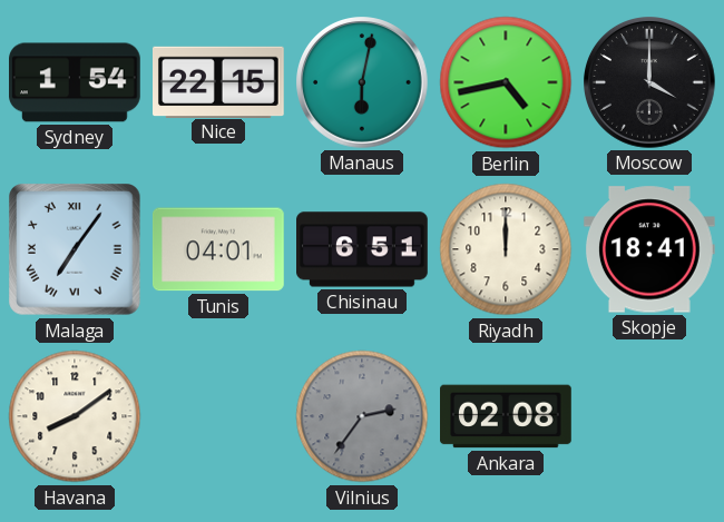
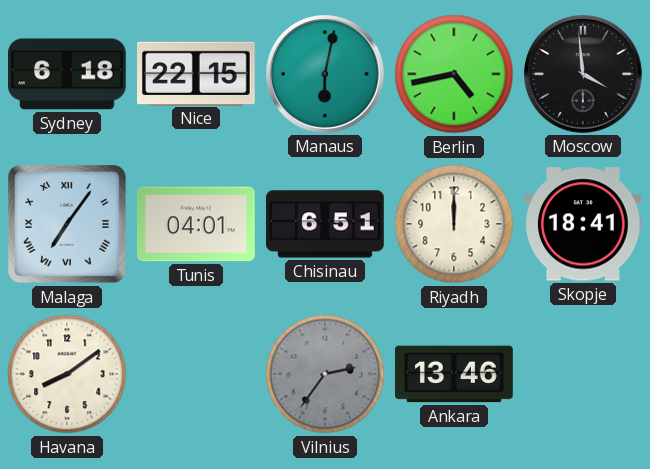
Sydney: 1:54 -> 6:18 (68, 74)
Moscow: 4:00 -> 3:59 (584, 75)
Ankara: 02:08 -> 13:46 (455, 374)
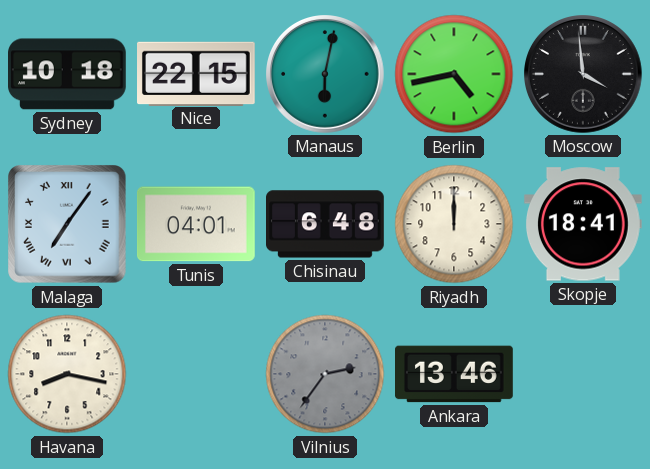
Sydney: 6:18 -> 10:18 (68, 74)
Chisinau: 6:51 -> 6:48 (326, 224)
Havana: 8:09 -> 8:17 (67, 374)
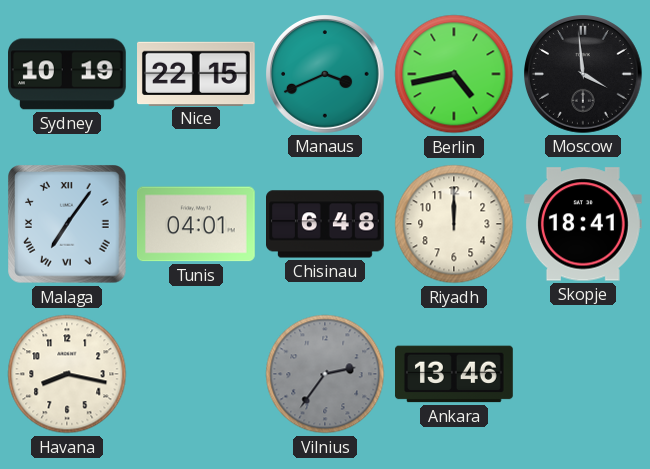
Sydney: 10:18 -> 10:19 (68, 74)
Manaus: 6:02 -> 3:41 (326, 75)
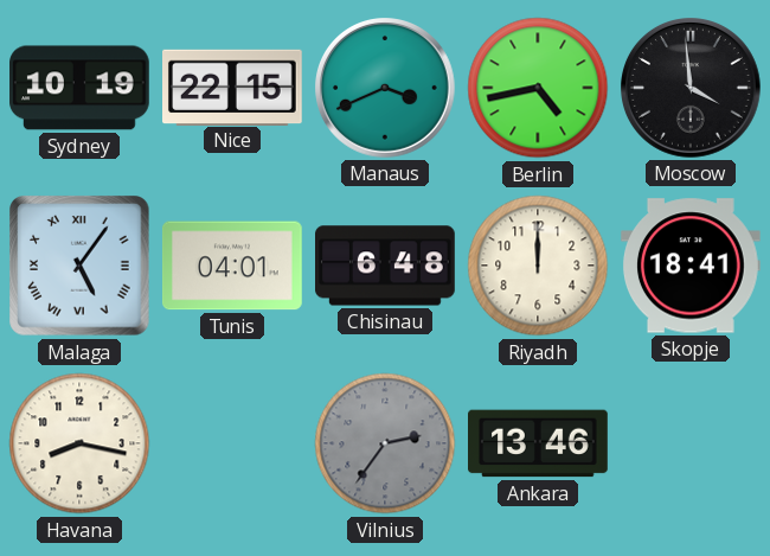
Malaga: 7:06 -> 5:06 (79, 266)
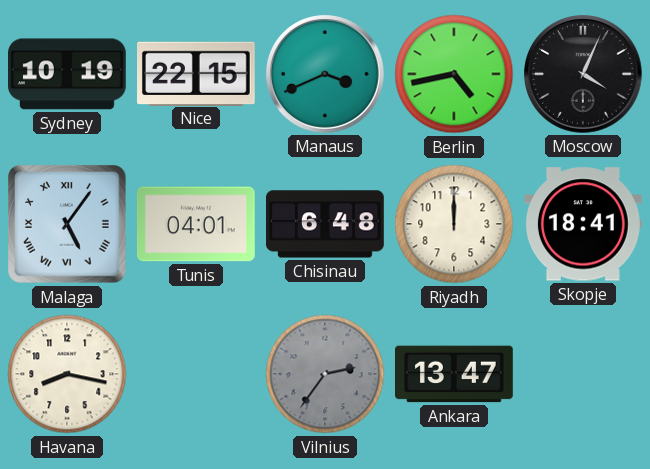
Moscow: 3:59 -> 4:04 (584, 75)
Ankara: 13:46 -> 13:47 (455, 374)
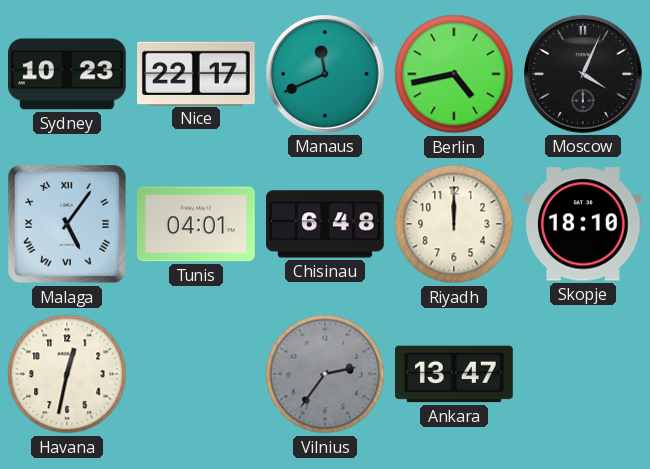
Sydney: 10:19 -> 10:23 (68, 74)
Nice: 22:15 -> 22:17 (197, 73)
Manaus: 3:41 -> 11:41 (326, 75)
Skopje: 18:41 -> 18:10 (583, 224)
Havana: 8:17 -> 12:32 (67, 374)
